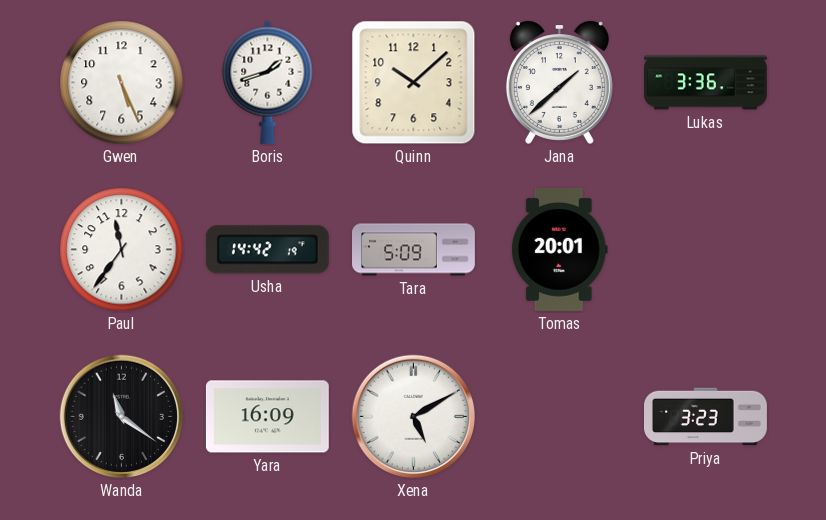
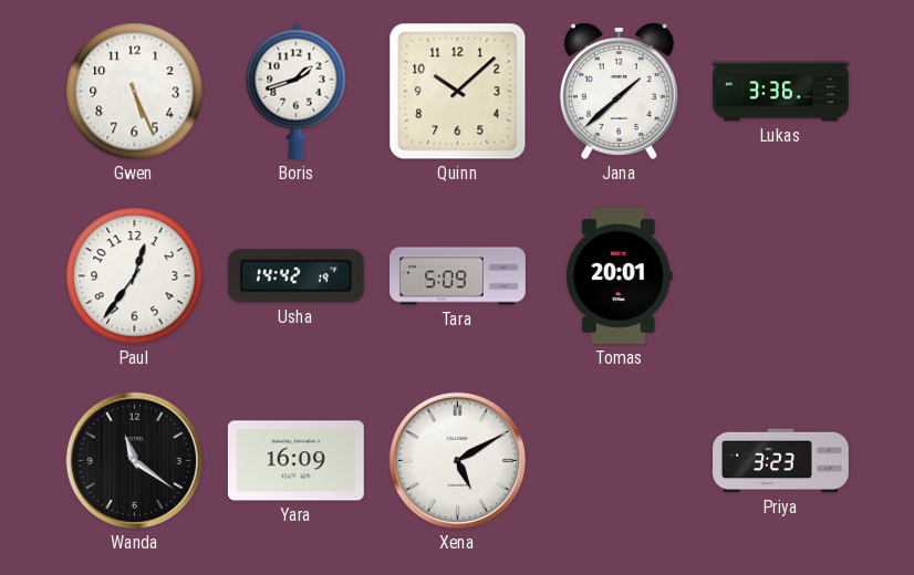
Paul: 11:36 -> 12:36 (135, 276)
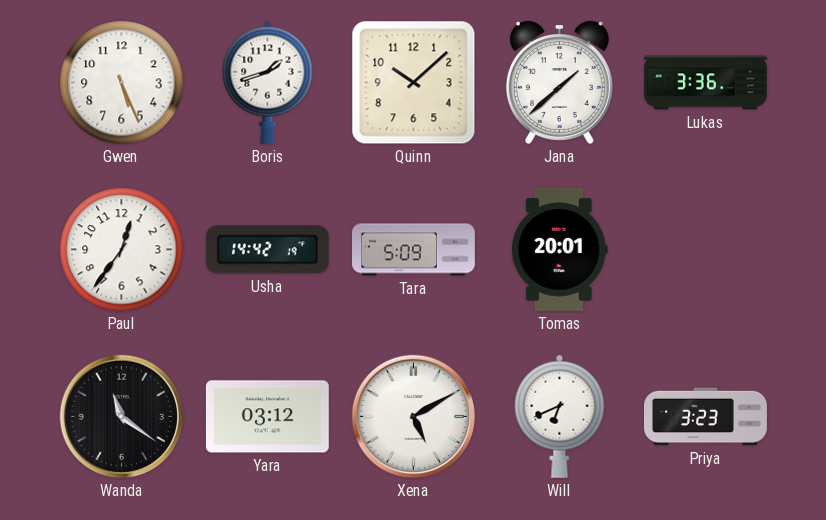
Yara: 16:09 -> 03:12 (267, 417)
Will: none -> 6:41 (560, 416)
